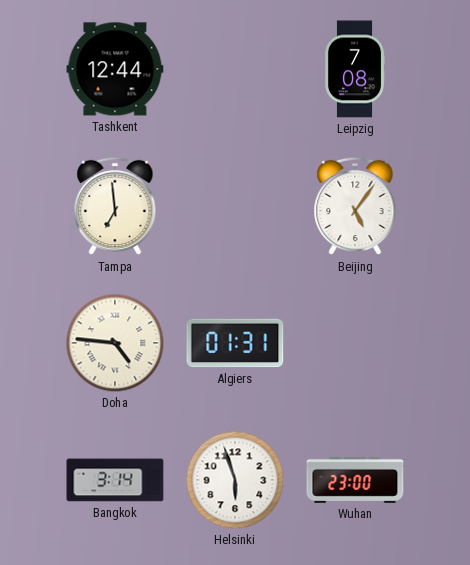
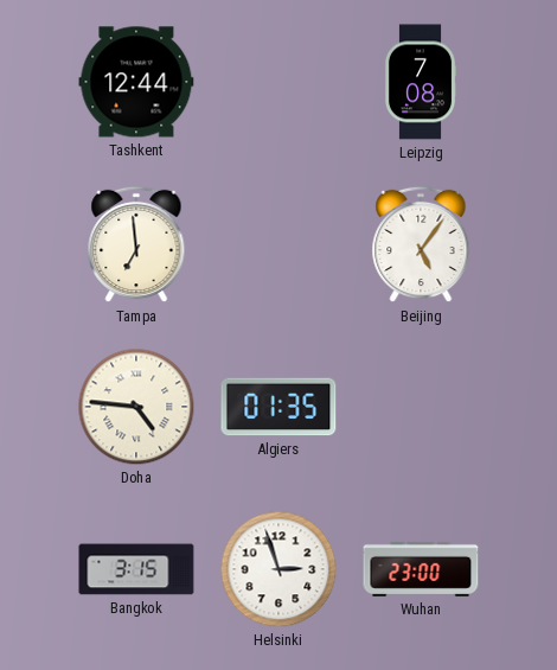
Algiers: 01:31 -> 01:35 (278, 407)
Bangkok: 3:14 -> 3:15 (136, 569)
Helsinki: 5:57 -> 2:57 (278, 569)
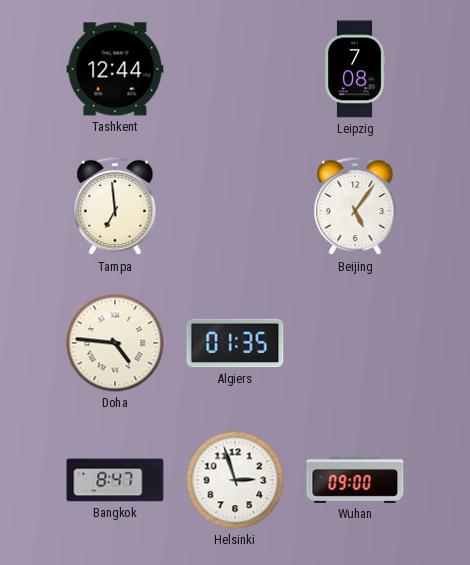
Bangkok: 3:15 -> 8:47 (115, 480)
Wuhan: 23:00 -> 09:00 (355, 480)
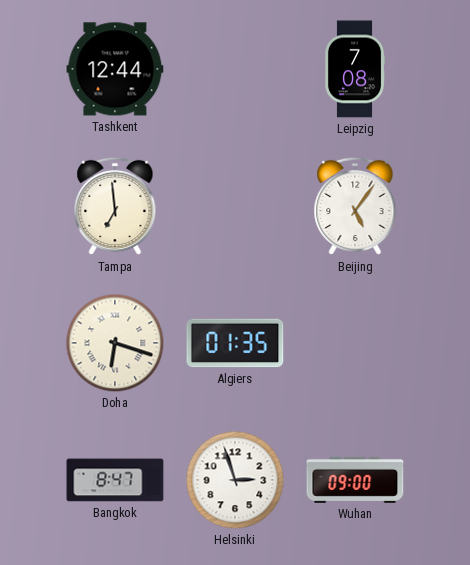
Doha: 4:46 -> 6:18 (115, 343)
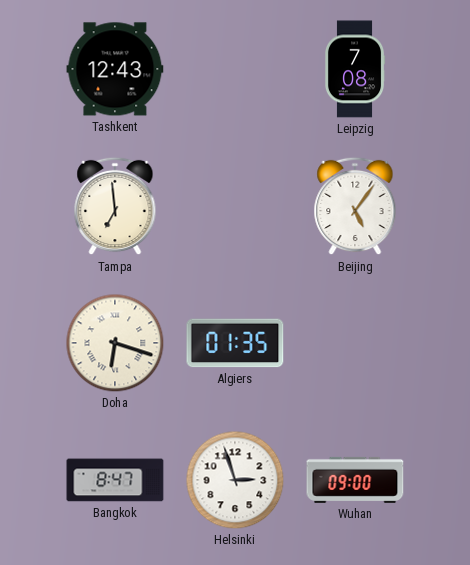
Tashkent: 12:44 -> 12:43 (115, 69)
